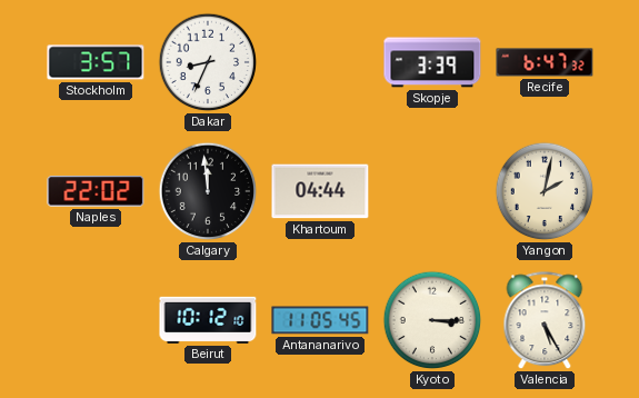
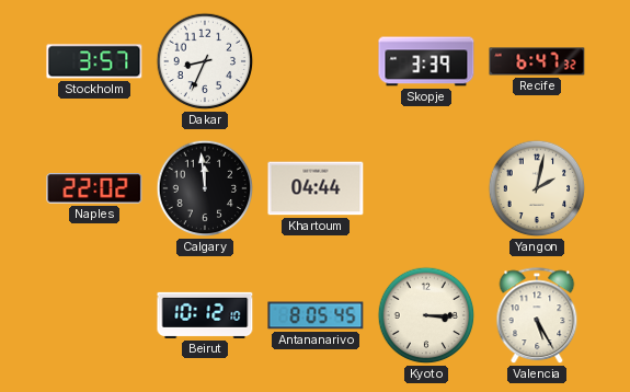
Antananarivo: 11:05 -> 8:05 (316, 315)
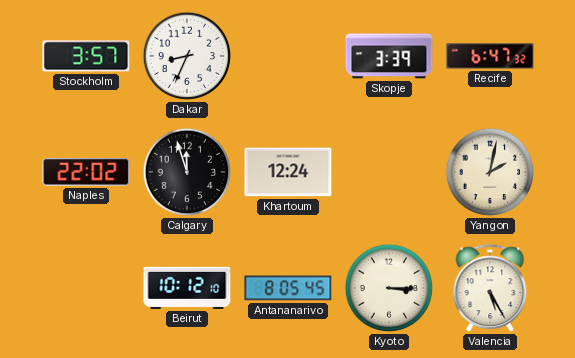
Calgary: 11:59 -> 11:57 (187, 172)
Khartoum: 04:44 -> 12:24 (288, 172)
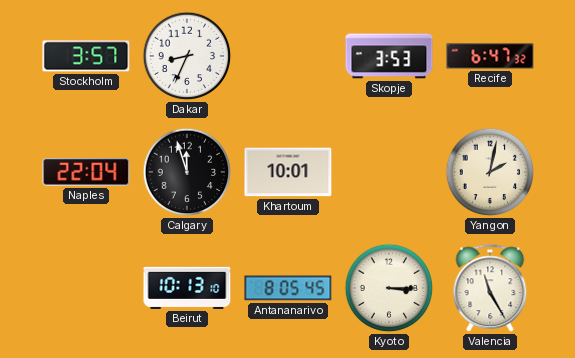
Skopje: 3:39 -> 3:53 (389, 56)
Naples: 22:02 -> 22:04 (86, 172)
Khartoum: 12:24 -> 10:01 (288, 172)
Beirut: 10:12 -> 10:13 (187, 288)
Valencia: 5:25 -> 11:25 (490, 289)
